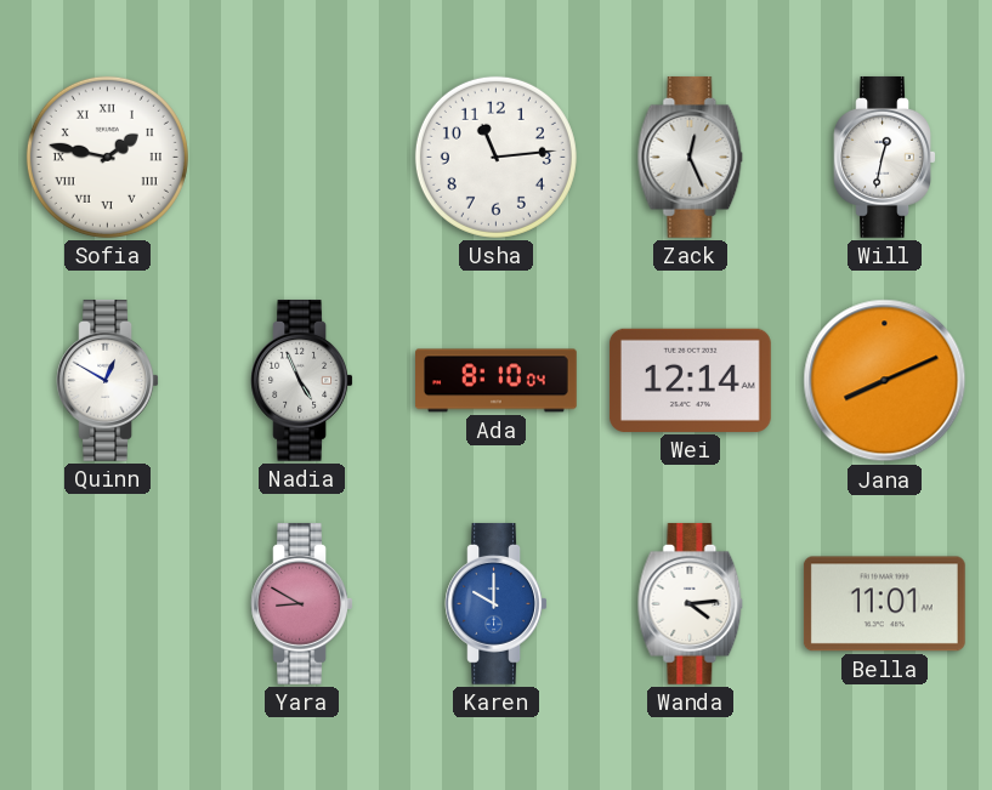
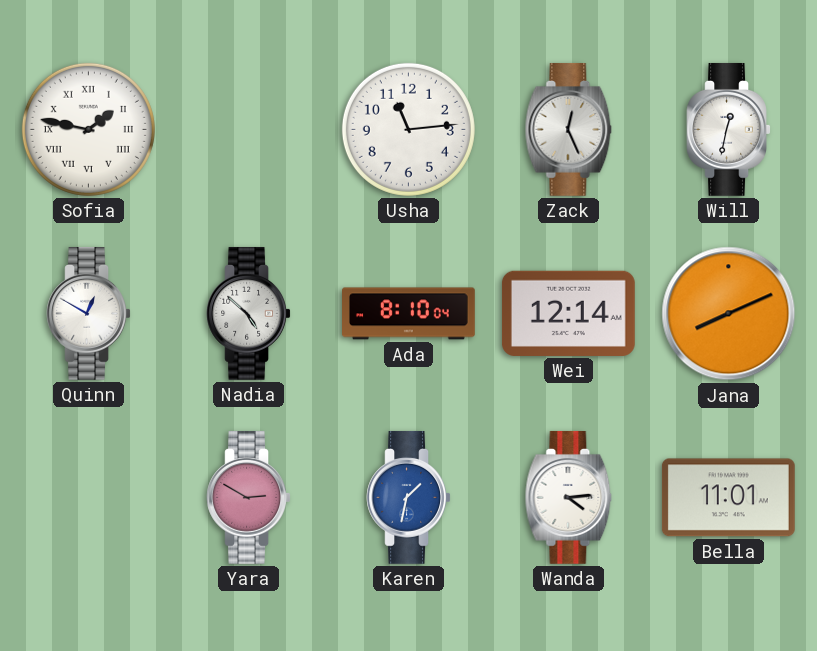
Nadia: 4:56 -> 4:52 (249, 313)
Yara: 8:50 -> 2:50 (249, 497)
Karen: 10:00 -> 1:32 (409, 497)
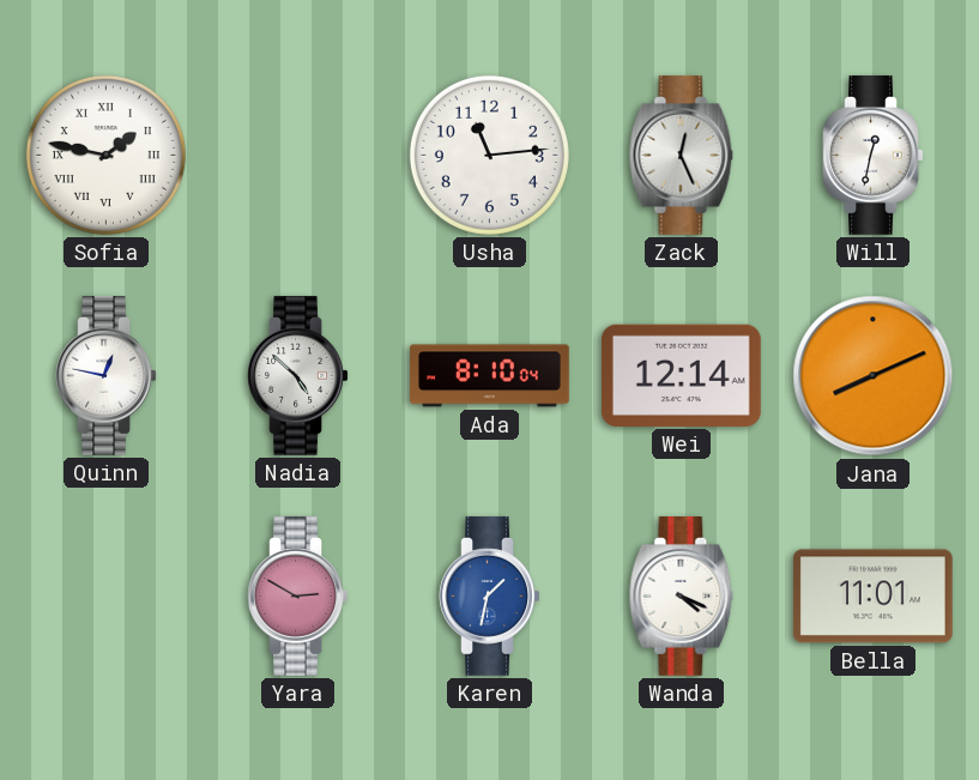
Quinn: 12:50 -> 12:47 (107, 375)
Wanda: 4:14 -> 4:19 (682, 595)
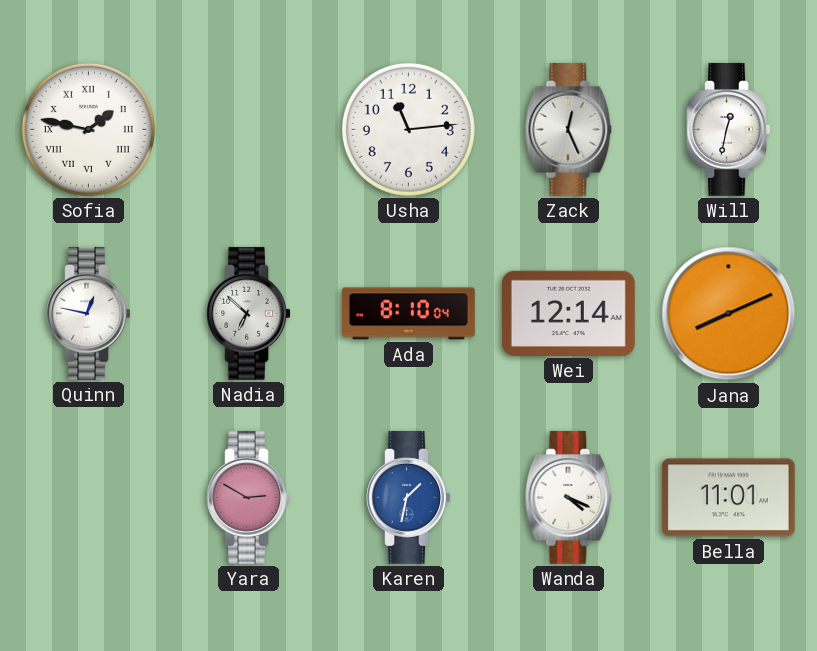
Nadia: 4:52 -> 6:52 (249, 313)
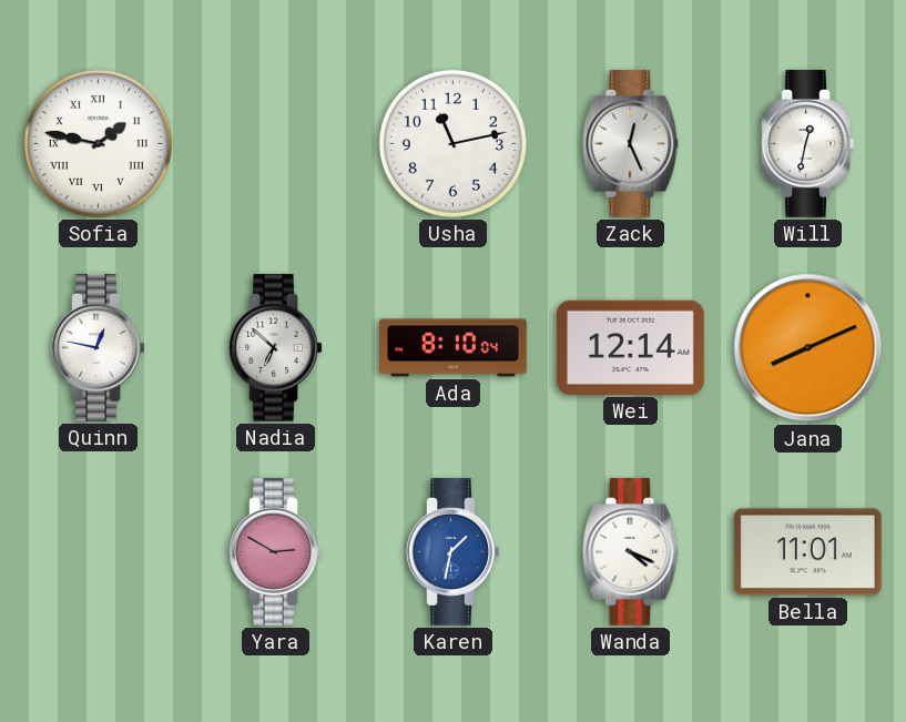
Usha: 11:14 -> 11:13 (452, 143)
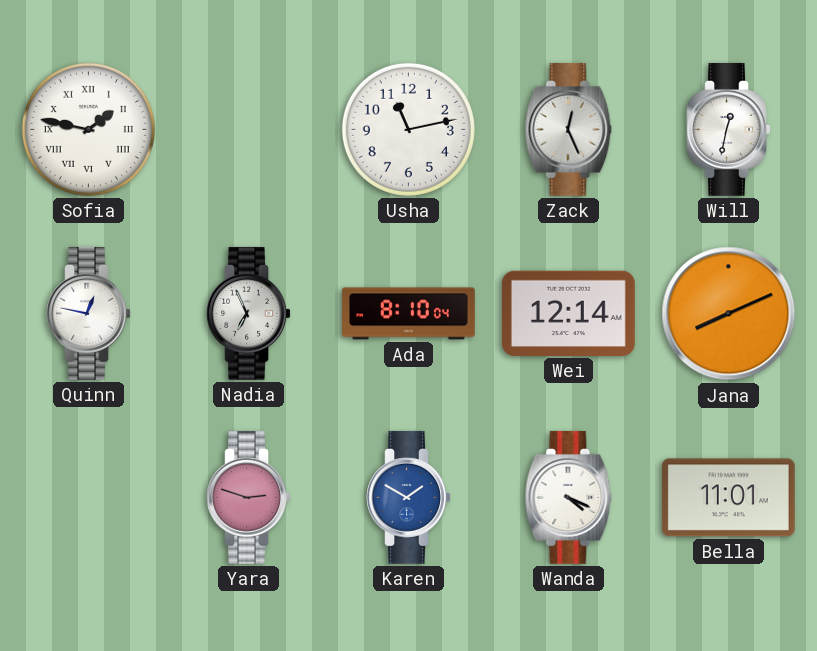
Nadia: 6:52 -> 6:56 (249, 313)
Yara: 2:50 -> 2:48 (249, 497)
Karen: 1:32 -> 1:50 (409, 497)
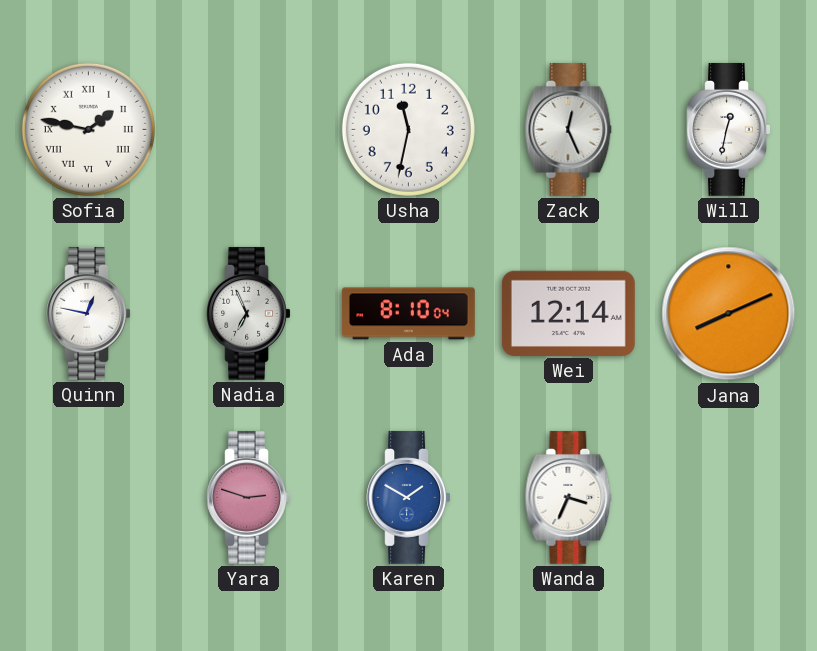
Usha: 11:13 -> 11:32 (408, 129)
Wanda: 4:19 -> 3:34 (569, 497)
Bella: 11:01 -> none (728, 498)
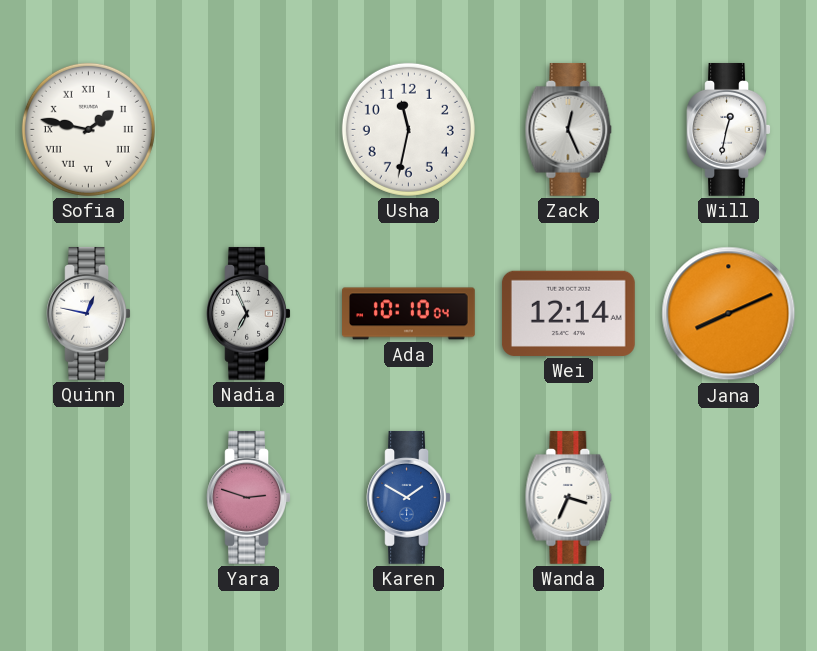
Ada: 8:10 -> 10:10 (409, 314)
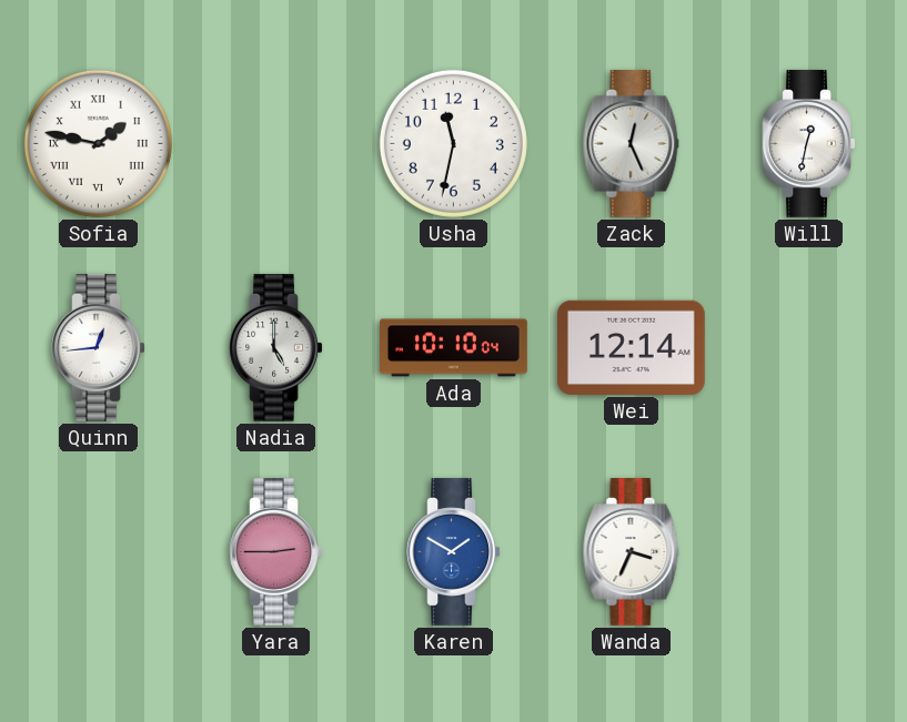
Quinn: 12:47 -> 12:44 (99, 347)
Nadia: 6:56 -> 5:00 (276, 347)
Jana: 8:11 -> none (729, 314)
Yara: 2:48 -> 2:45 (276, 551)
